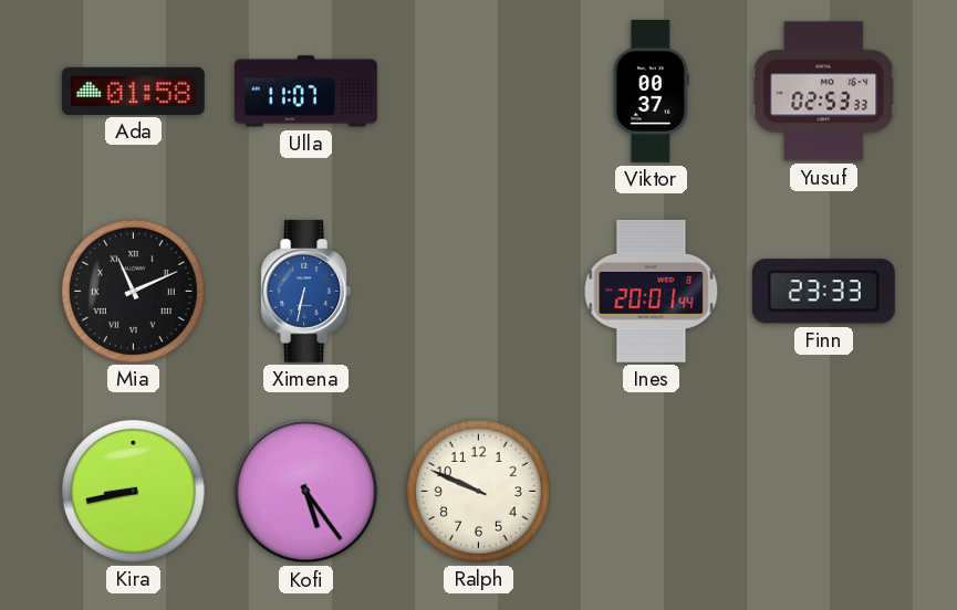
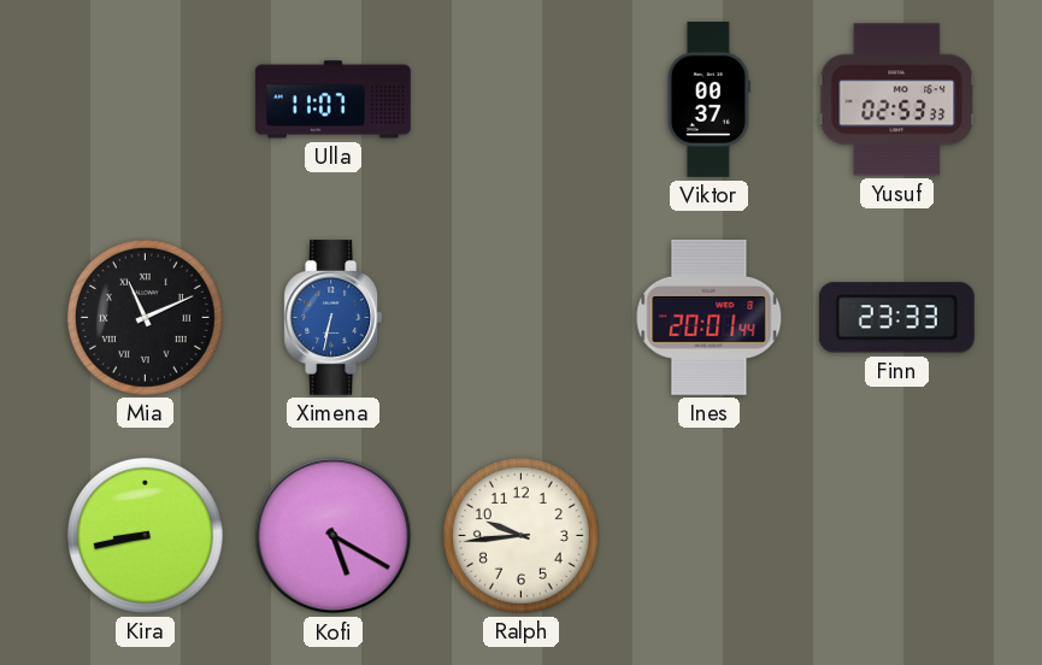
Ada: 01:58 -> none (133, 91)
Kofi: 5:24 -> 5:20 (334, 536)
Ralph: 9:49 -> 9:44 (520, 535)
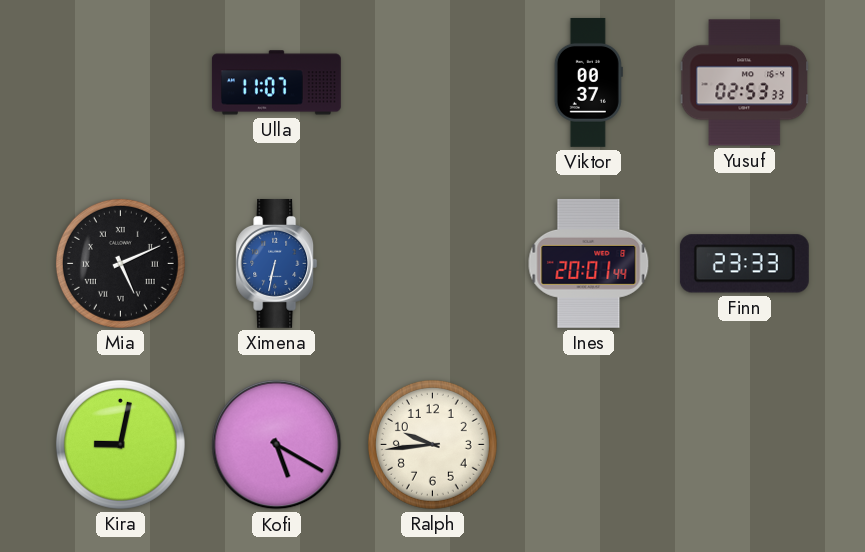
Mia: 11:11 -> 5:11 (120, 263)
Kira: 8:43 -> 9:02 (120, 444)
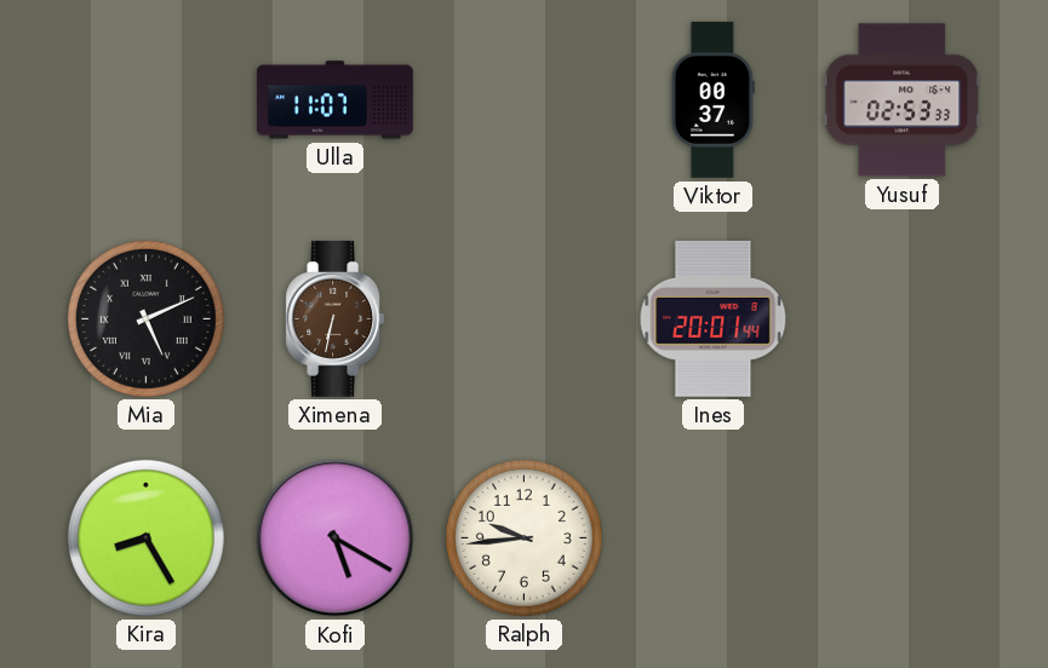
Ximena dial: blue -> brown (336, 318)
Finn: 23:33 -> none (744, 264)
Kira: 9:02 -> 8:25 (145, 537)
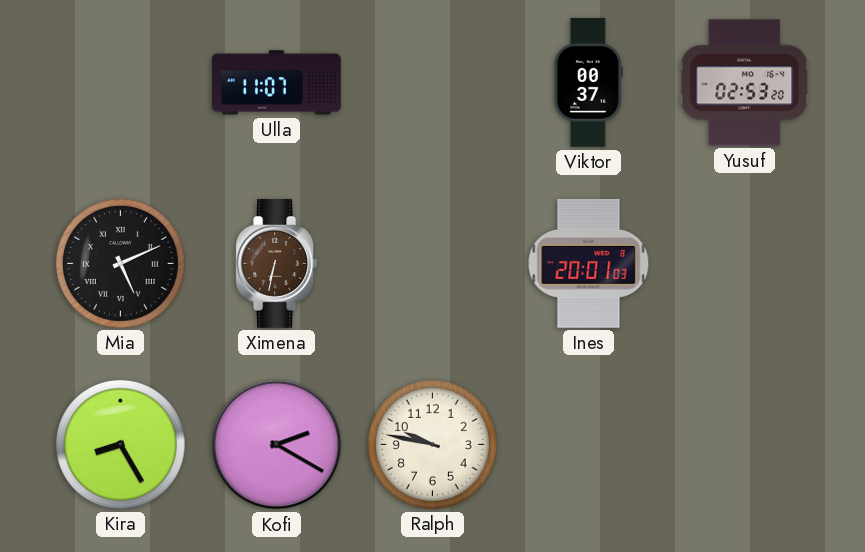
Yusuf: 02:53:33 -> 02:53:20 (745, 83)
Ines: 20:01:44 -> 20:01:03 (589, 263)
Kofi: 5:20 -> 2:20 (277, 445)
Ralph: 9:44 -> 9:47 (432, 444)
